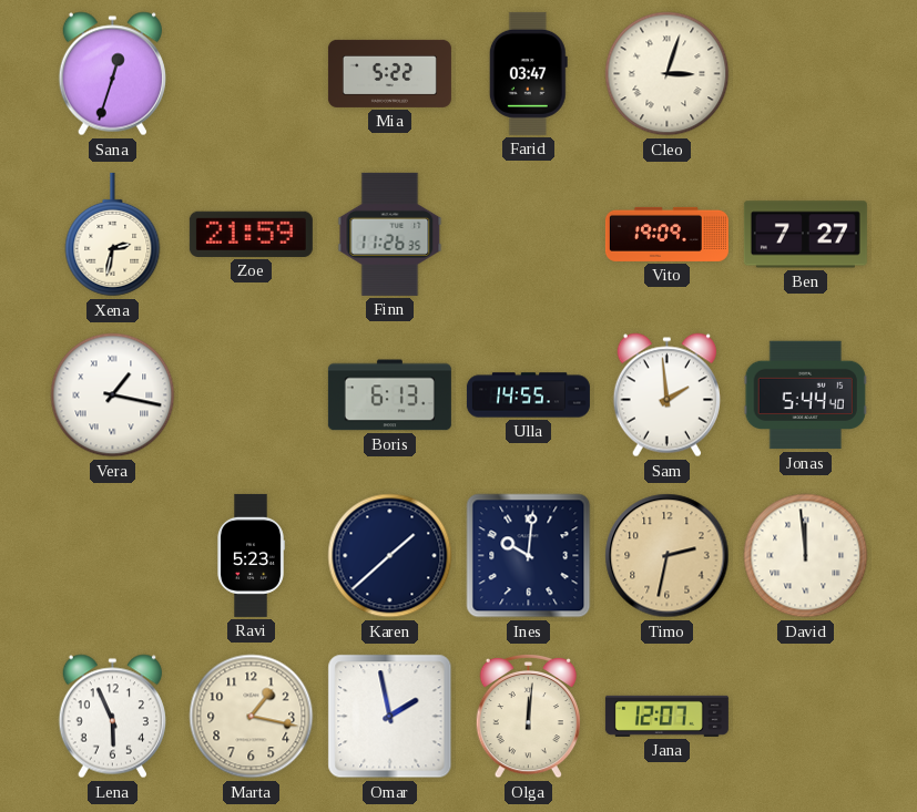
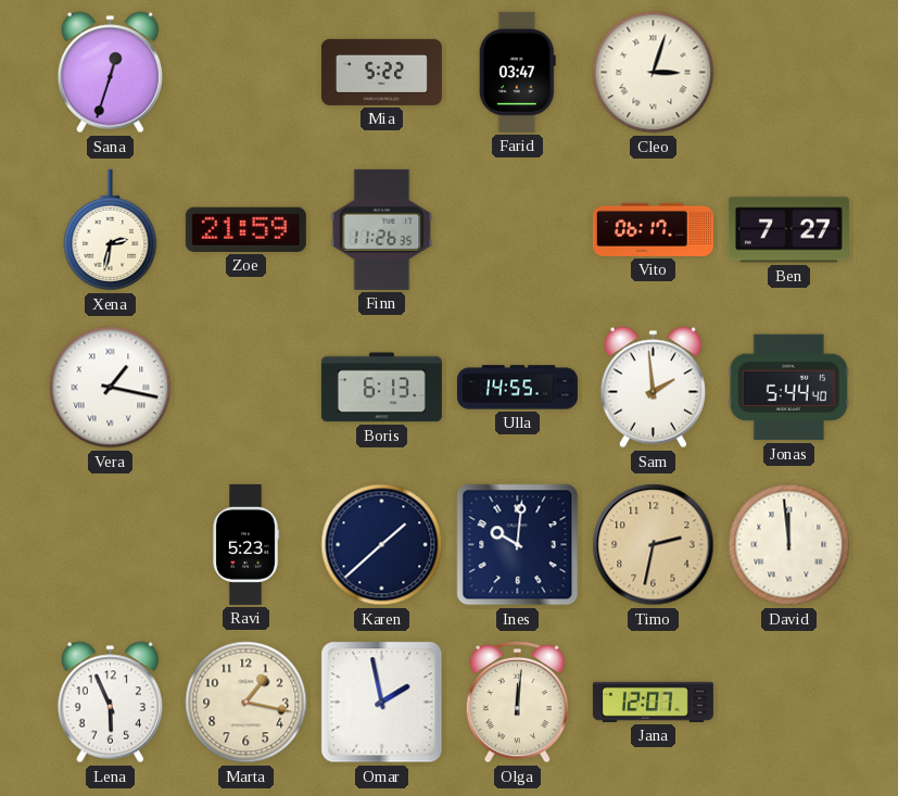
Vito: 19:09 -> 06:17 (653, 229)
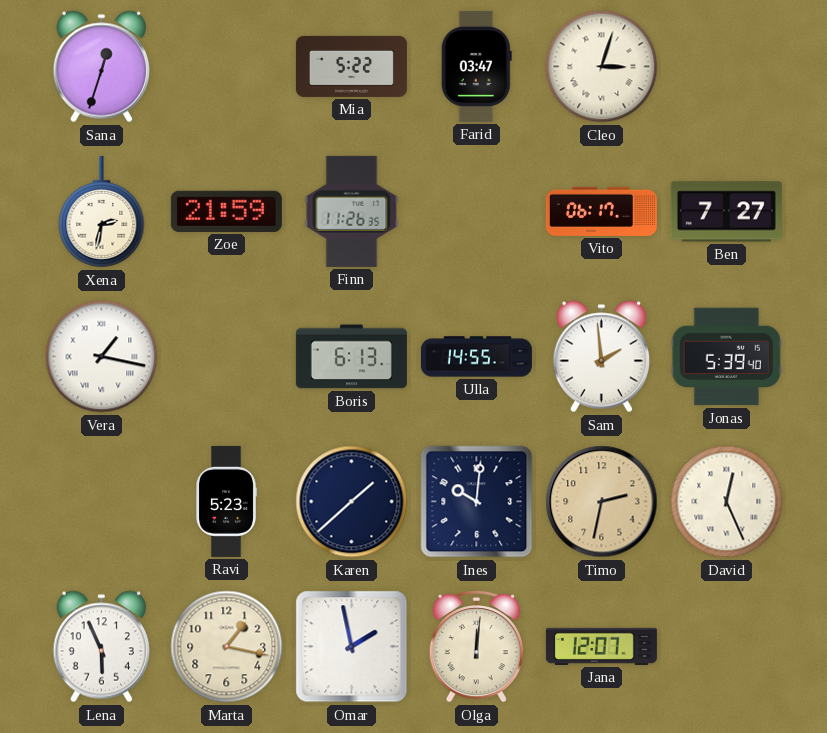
Jonas: 5:44 -> 5:39 (726, 357)
David: 11:59 -> 12:26 (727, 502)
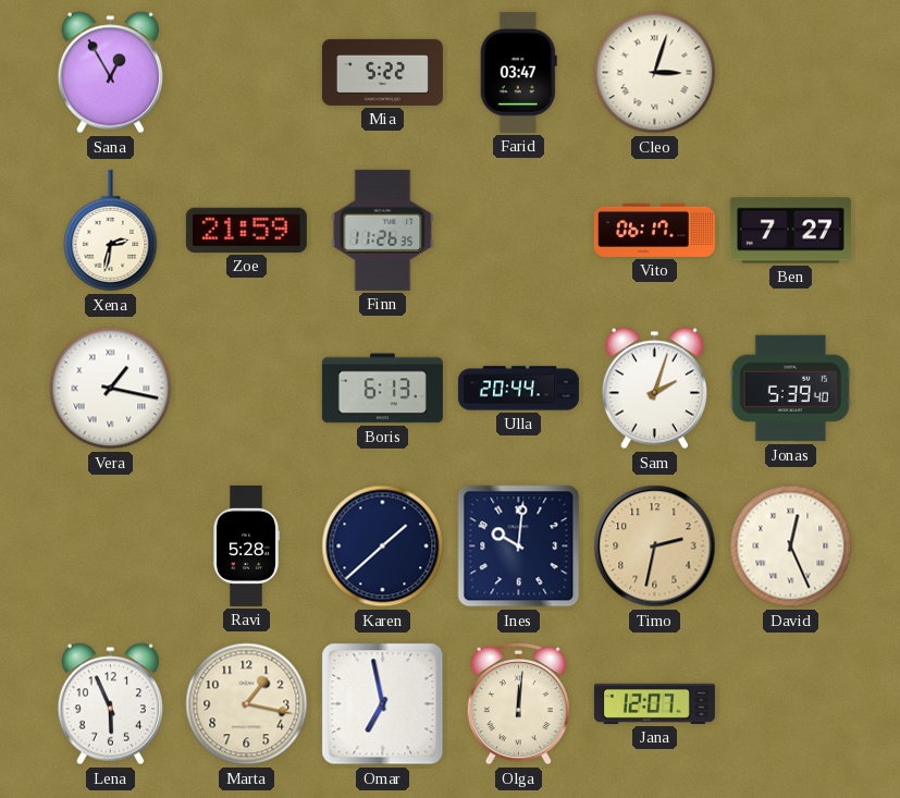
Sana: 12:33 -> 12:55 (110, 73)
Ulla: 14:55 -> 20:44 (518, 389)
Sam: 1:59 -> 2:03 (654, 389)
Ravi: 5:23 -> 5:28 (246, 545)
Omar: 1:58 -> 6:58 (383, 704)
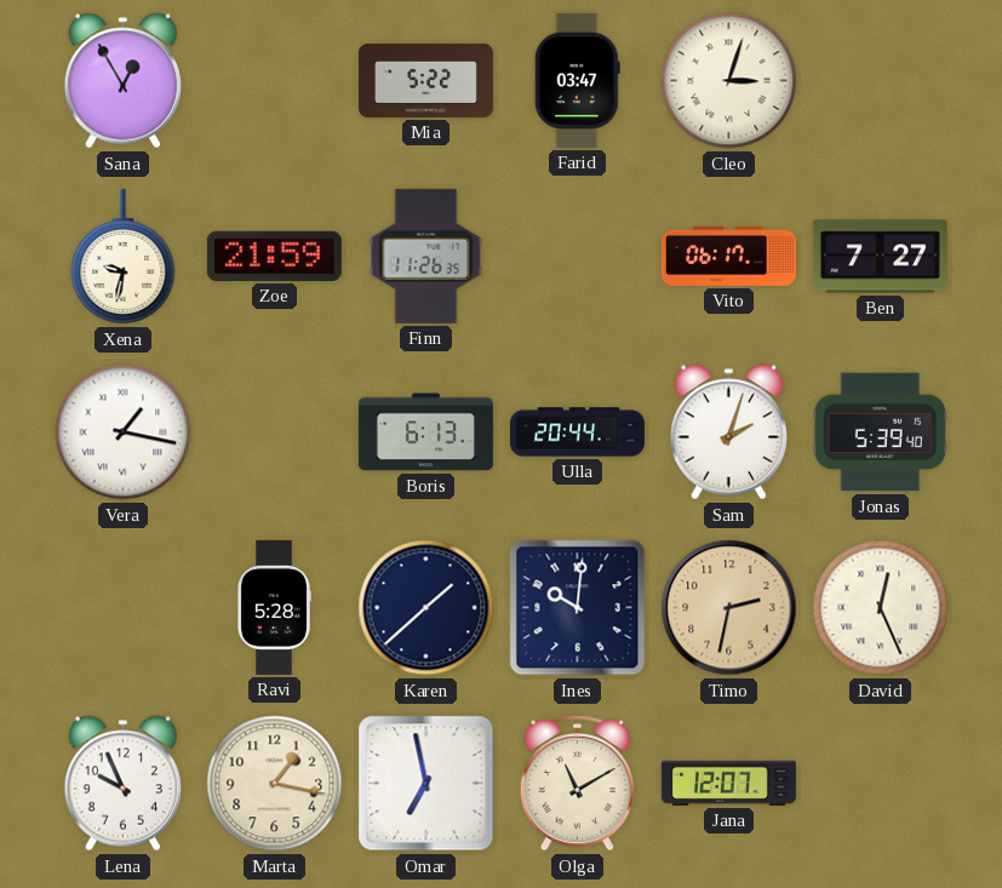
Xena: 2:32 -> 9:32 (124, 257)
Lena: 5:56 -> 9:56 (122, 784)
Olga: 12:01 -> 11:10 (577, 783)
